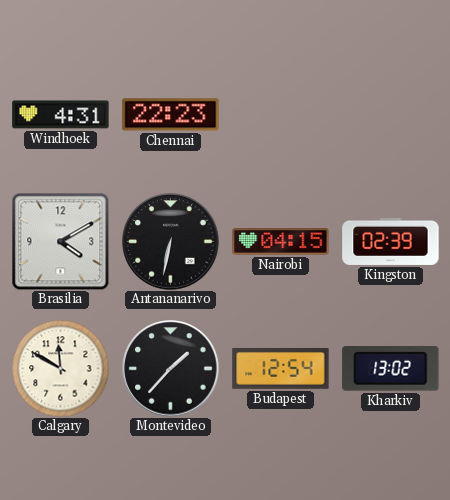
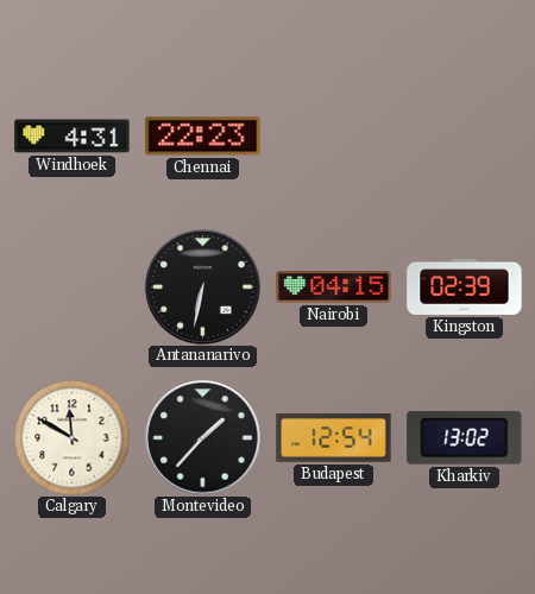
Brasilia: 4:10 -> none (60, 241)
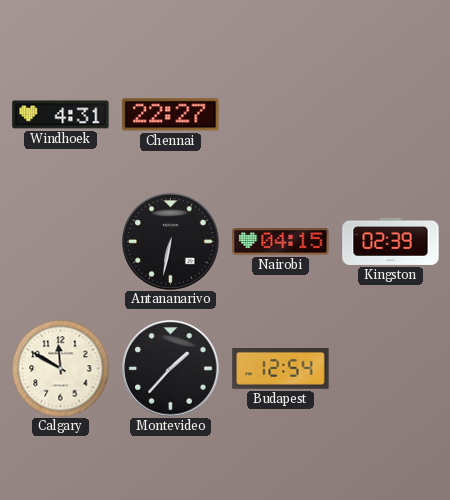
Chennai: 22:23 -> 22:27 (171, 115)
Kharkiv: 13:02 -> none (465, 438)
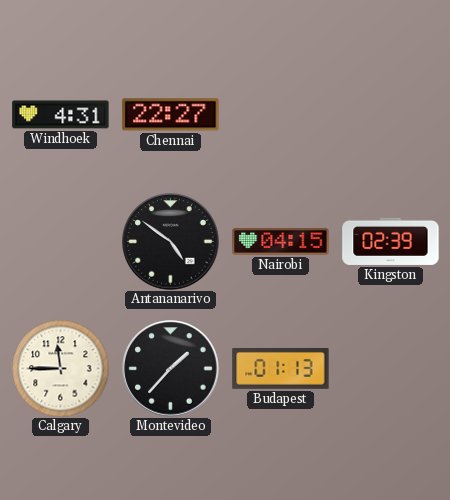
Antananarivo: 6:32 -> 4:51 (171, 242)
Calgary: 11:50 -> 11:45 (60, 368)
Budapest: 12:54 -> 01:13 (281, 369)
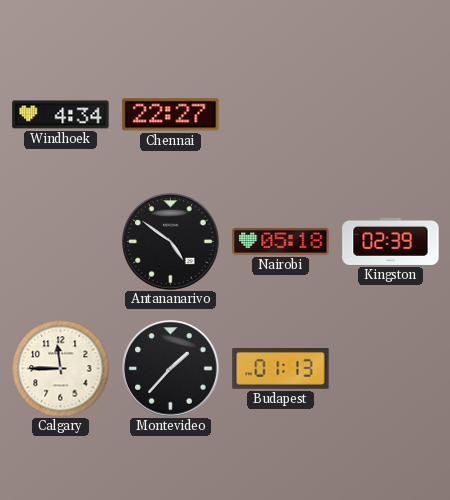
Windhoek: 4:31 -> 4:34 (61, 115)
Nairobi: 04:15 -> 05:18 (281, 242)
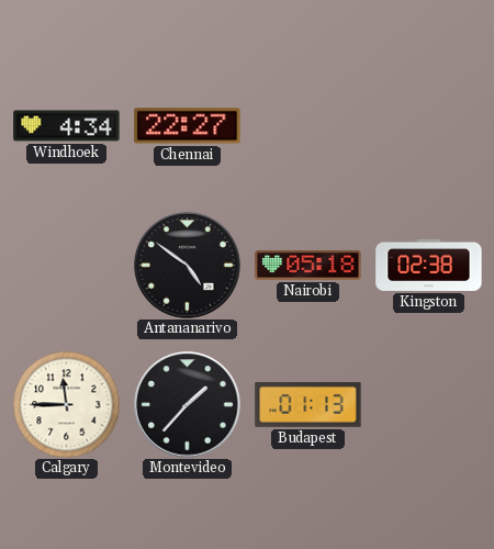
Kingston: 02:39 -> 02:38 (429, 265)
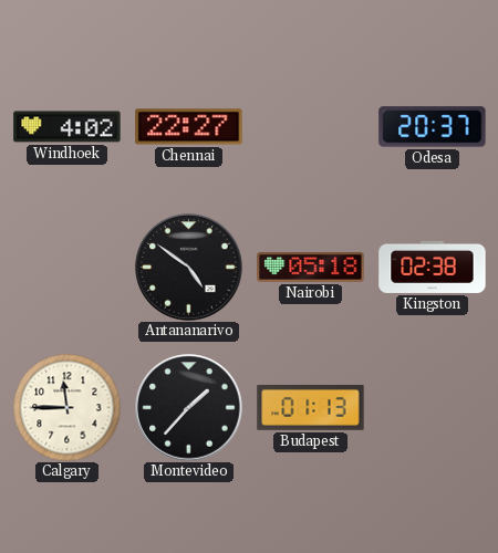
Windhoek: 4:34 -> 4:02 (68, 127)
Odesa: none -> 20:37 (433, 127)
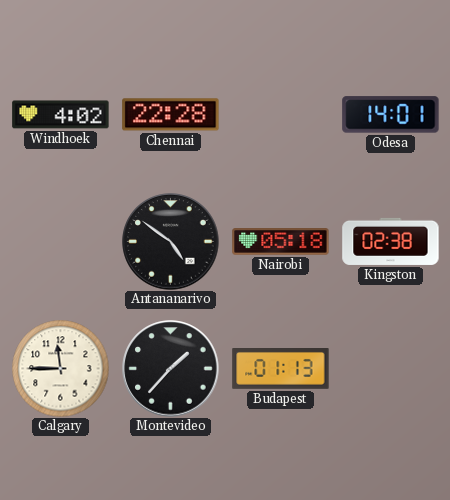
Chennai: 22:27 -> 22:28 (171, 115)
Odesa: 20:37 -> 14:01 (391, 115)
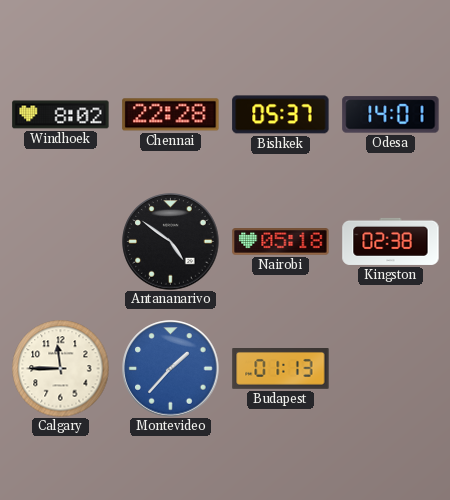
Windhoek: 4:02 -> 8:02 (61, 115)
Bishkek: none -> 05:37 (281, 115)
Montevideo dial: black -> blue (171, 369)
